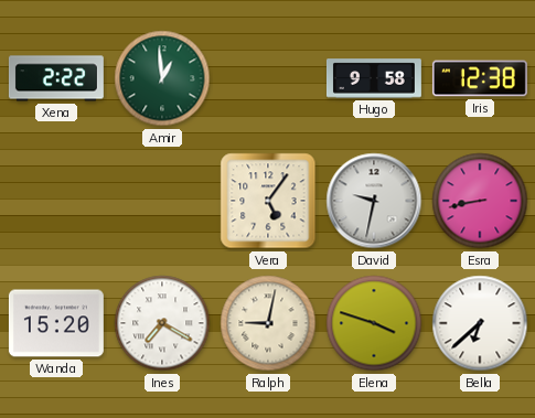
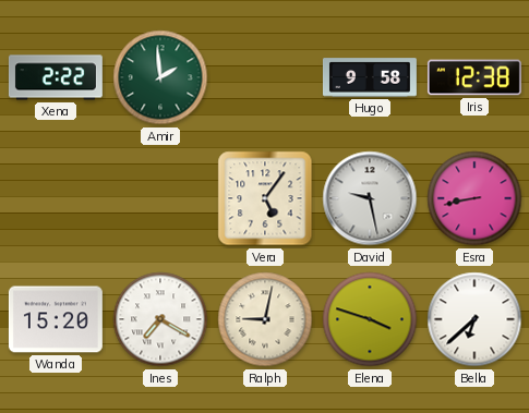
Amir: 12:59 -> 1:59 (160, 77)
David: 9:32 -> 9:28 (370, 198)
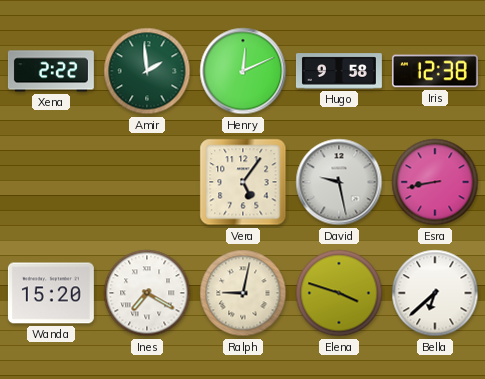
Henry: none -> 12:11 (243, 71)
